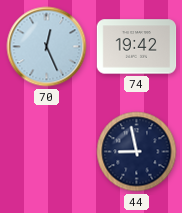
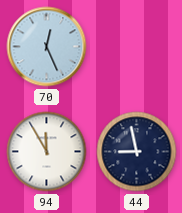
74: 19:42 -> none (137, 47)
94: none -> 11:55 (47, 152)
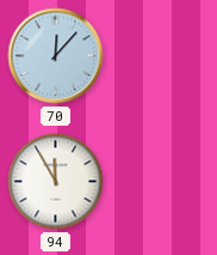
70: 12:26 -> 12:07 (56, 56)
44: 8:58 -> none (137, 152)
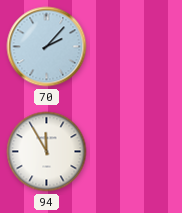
70: 12:07 -> 2:07 (47, 47)
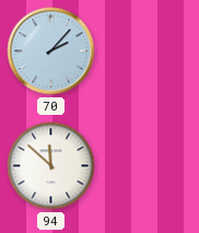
94: 11:55 -> 11:52 (51, 166)
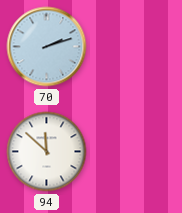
70: 2:07 -> 2:12 (47, 47)
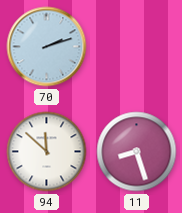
11: none -> 8:27 (137, 152)
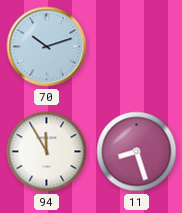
70: 2:12 -> 10:12 (47, 47)
94: 11:52 -> 11:55 (47, 152)
